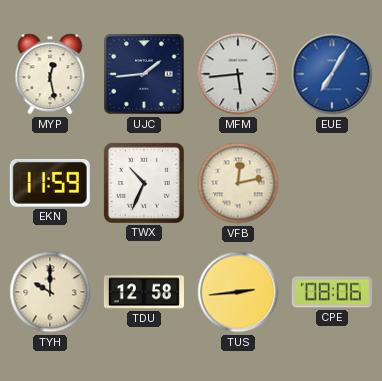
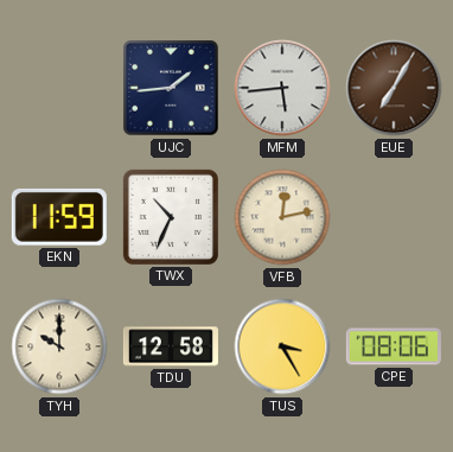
MYP: 12:28 -> none (50, 74)
EUE dial: blue -> brown (394, 88)
TUS: 2:44 -> 3:25 (282, 346)
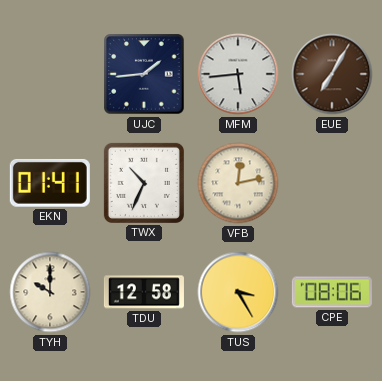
EKN: 11:59 -> 01:41 (50, 183)
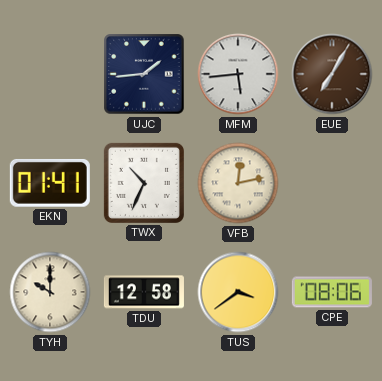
TUS: 3:25 -> 3:39 (238, 292)
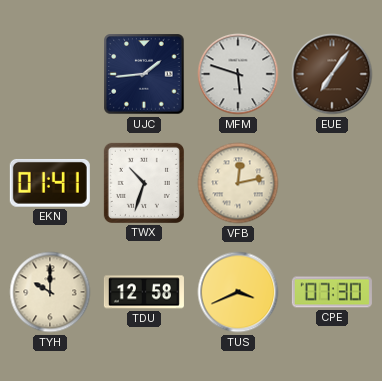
MFM: 5:44 -> 5:48 (238, 74)
EUE: 7:05 -> 7:06 (332, 74)
TWX: 10:34 -> 10:33 (144, 183)
TUS: 3:39 -> 3:41 (238, 292)
CPE: 08:06 -> 07:30 (332, 292)
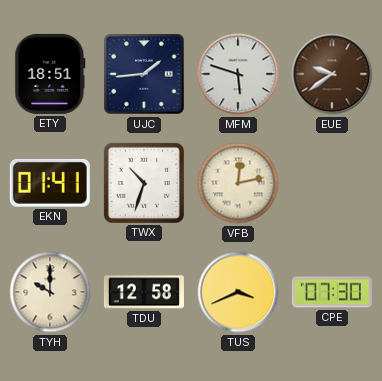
ETY: none -> 18:51 (50, 74)
EUE: 7:06 -> 9:39 (332, 74)
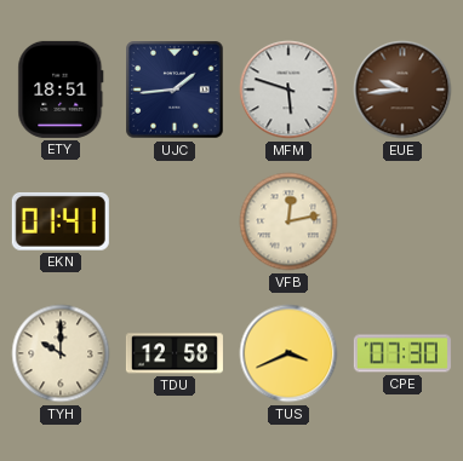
EUE: 9:39 -> 9:44 (402, 90)
TWX: 10:33 -> none (144, 183)
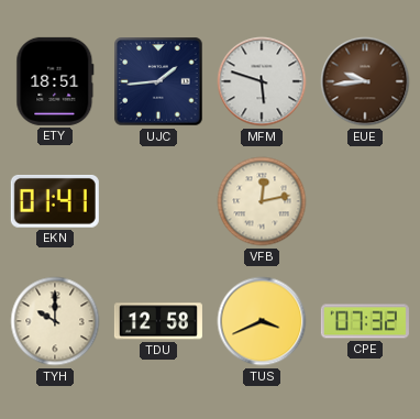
CPE: 07:30 -> 07:32 (365, 321)
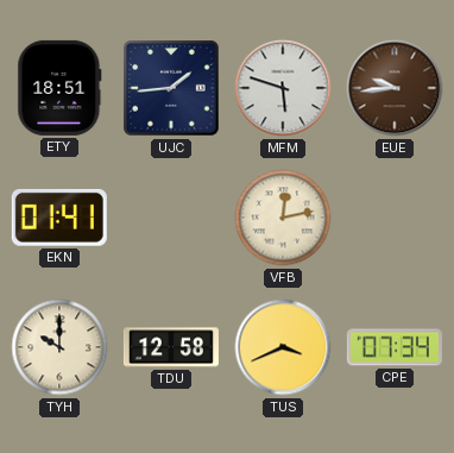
CPE: 07:32 -> 07:34 (395, 347)
